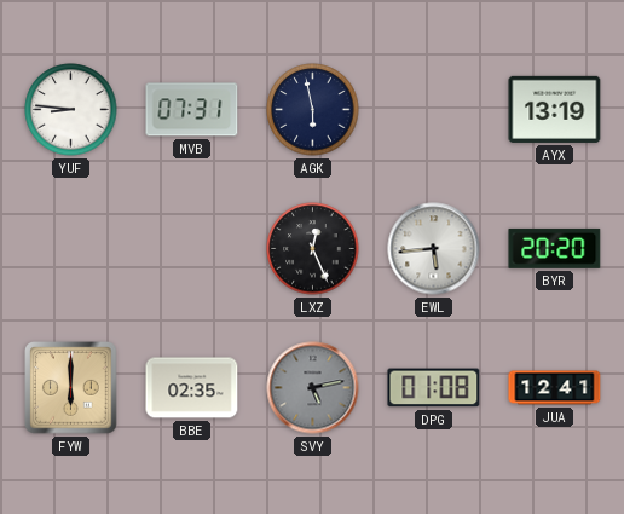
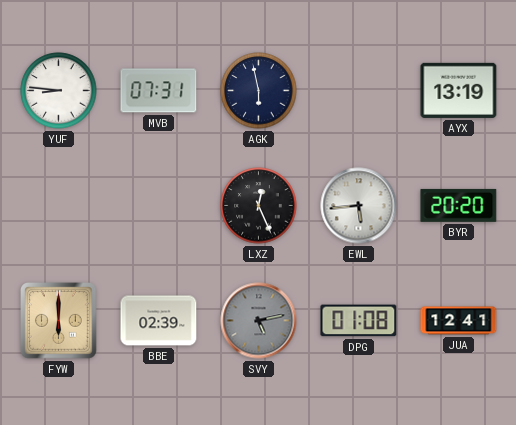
BBE: 02:35 -> 02:39 (159, 321)
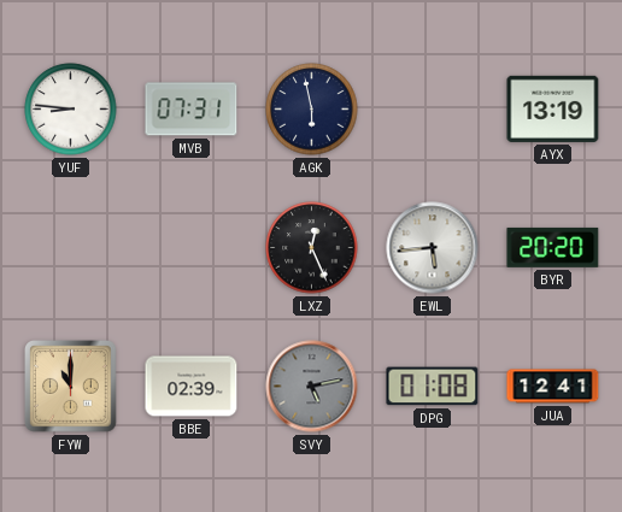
FYW: 6:00 -> 11:00 (71, 387)
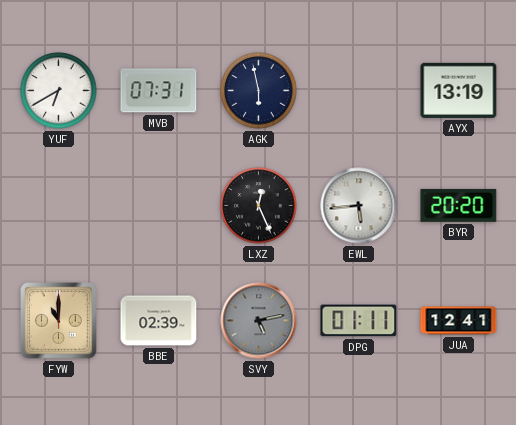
YUF: 8:46 -> 6:40 (59, 91)
DPG: 01:08 -> 01:11 (359, 321)
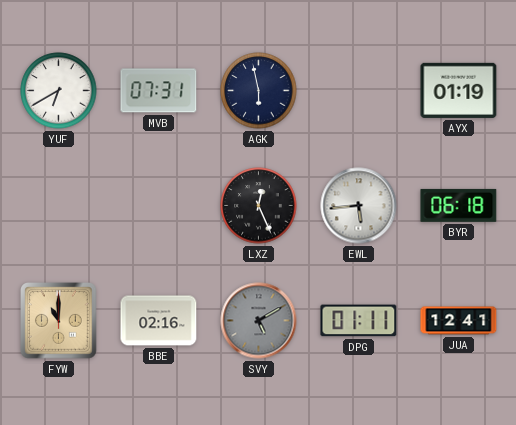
AYX: 13:19 -> 01:19 (459, 90)
BYR: 20:20 -> 06:18 (459, 205)
BBE: 02:39 -> 02:16 (159, 321)
SVY: 5:13 -> 5:10 (259, 321)
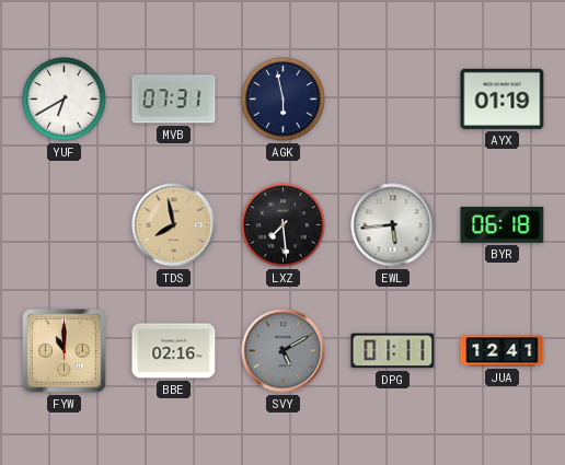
TDS: none -> 7:58 (174, 225)
LXZ: 12:26 -> 7:29 (284, 225)
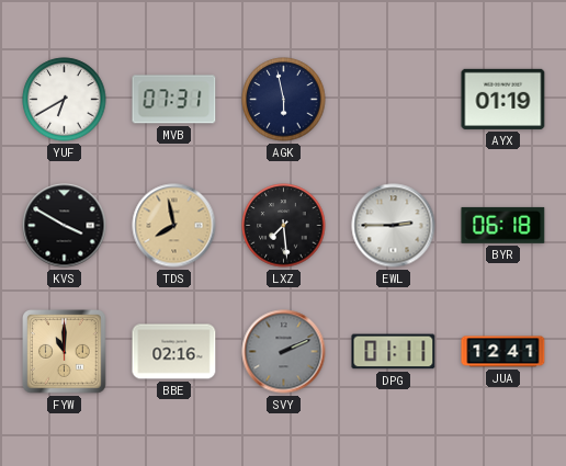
KVS: none -> 3:50 (65, 226)
EWL: 5:44 -> 2:45 (394, 226)
SVY: 5:10 -> 2:11 (284, 352)
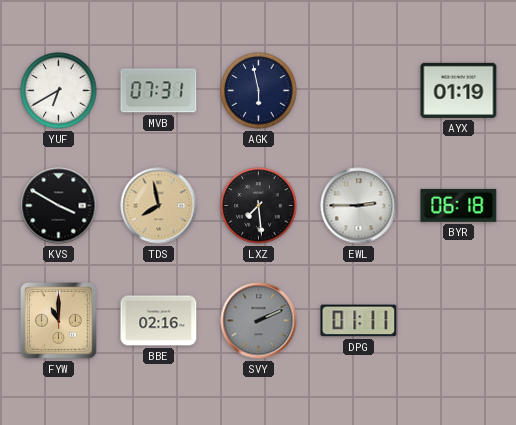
JUA: 12:41 -> none (503, 352)
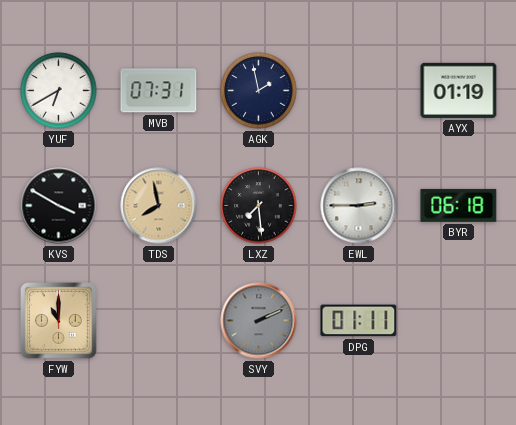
AGK: 5:58 -> 1:58 (259, 91)
BBE: 02:16 -> none (159, 321)
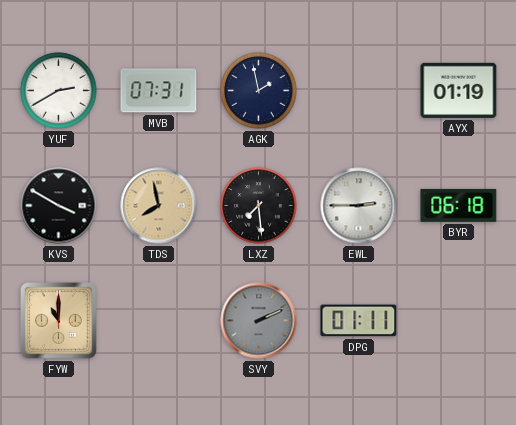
YUF: 6:40 -> 2:40 (59, 91)
